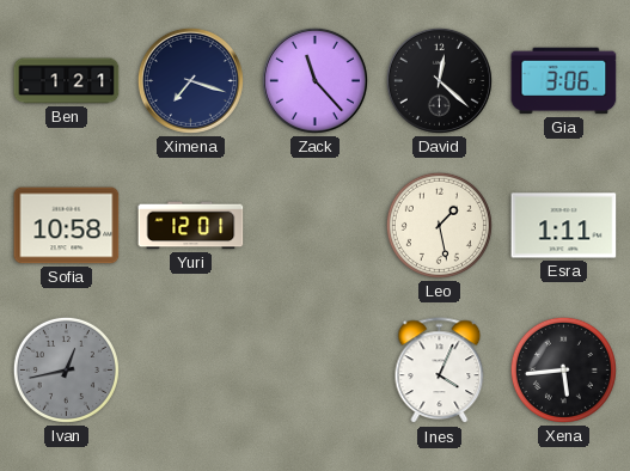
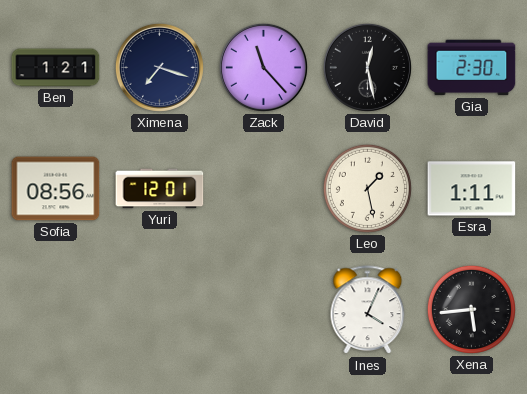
David: 12:22 -> 12:28 (367, 67)
Gia: 3:06 -> 2:30 (472, 68)
Sofia: 10:58 -> 08:56 (56, 189)
Ivan: 12:43 -> none (66, 369)
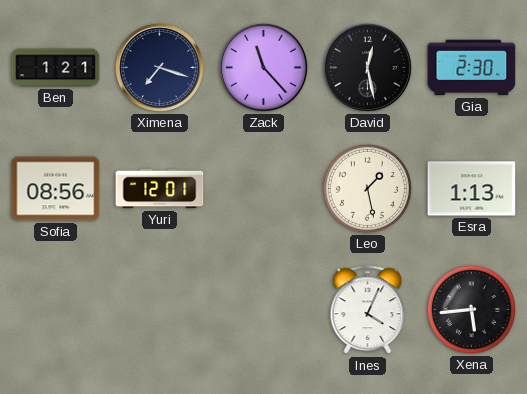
Esra: 1:11 -> 1:13 (472, 189)
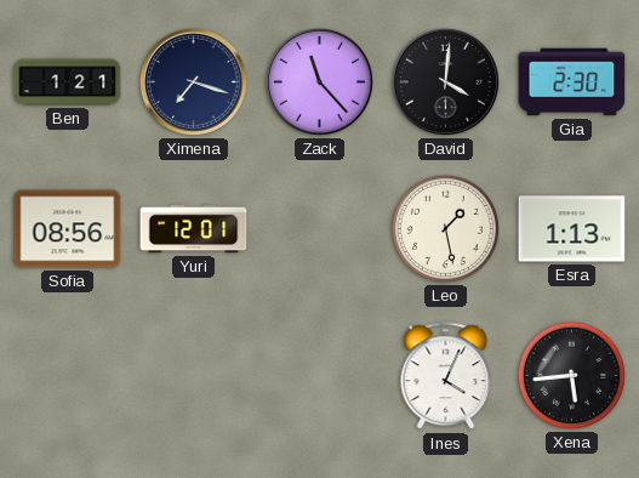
David: 12:28 -> 4:01 (445, 81)
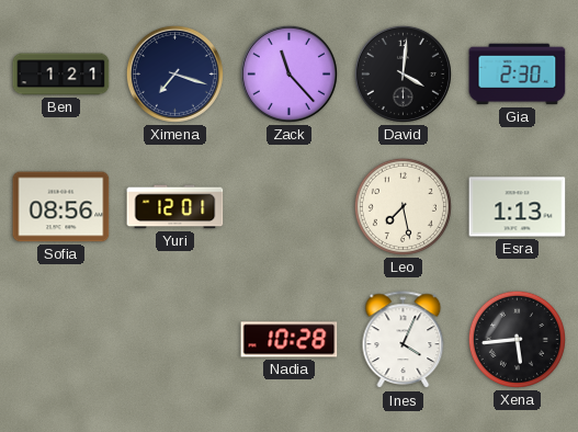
Leo: 1:28 -> 7:28 (403, 206)
Nadia: none -> 10:28 (290, 340)
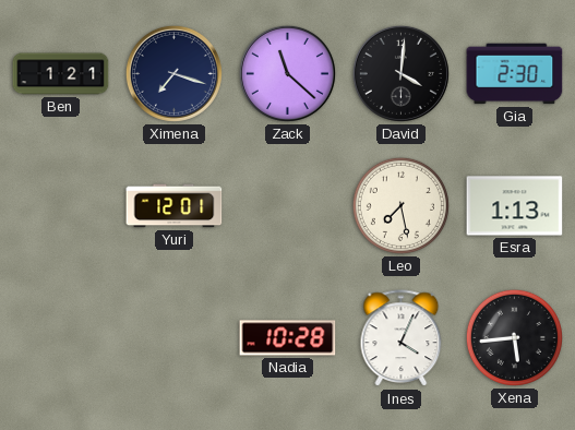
Zack: 11:23 -> 11:22 (287, 73)
Sofia: 08:56 -> none (61, 207)
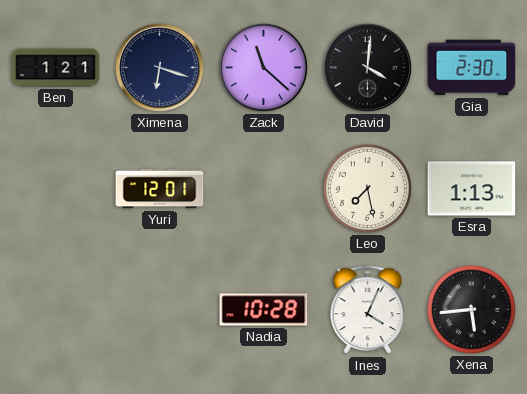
Ximena: 7:18 -> 6:18 (159, 67)
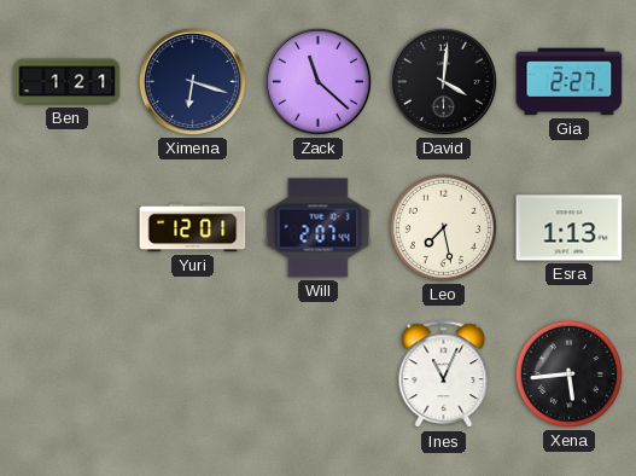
Gia: 2:30 -> 2:27 (570, 82)
Will: none -> 2:07 (319, 228)
Nadia: 10:28 -> none (264, 310)
Ines: 4:04 -> 11:04 (444, 375)
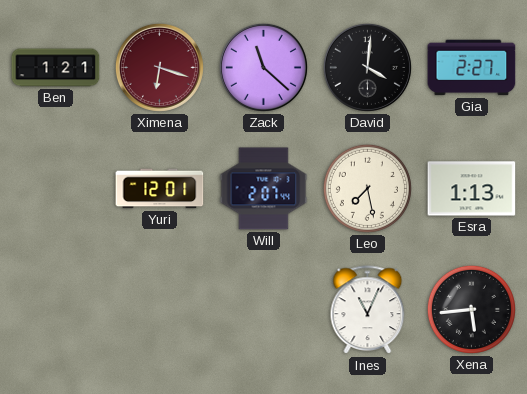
Ximena dial: navy -> burgundy (159, 67)
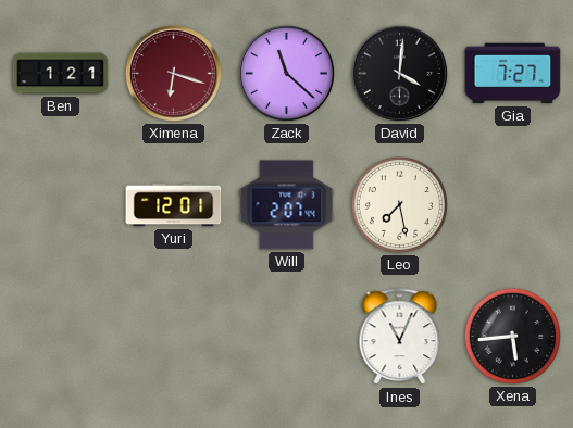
Gia: 2:27 -> 7:27 (513, 74)
Esra: 1:13 -> none (472, 189)
